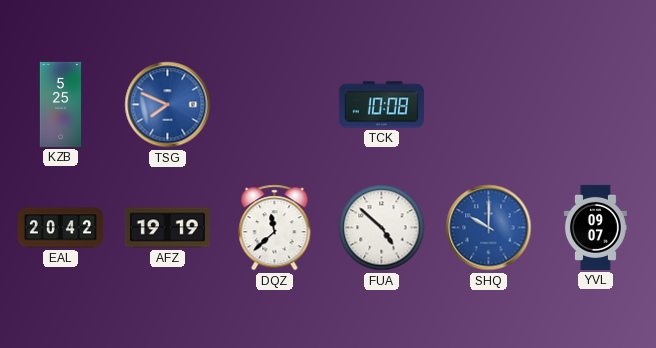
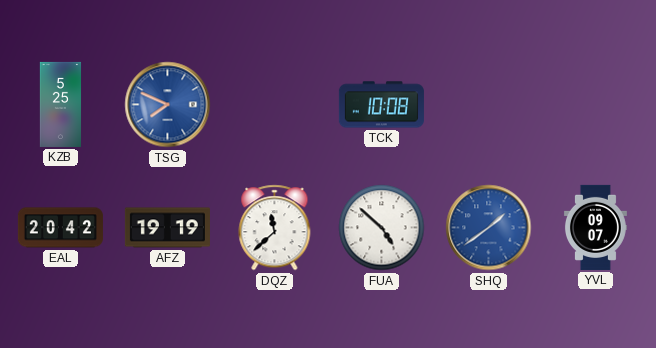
SHQ: 10:00 -> 1:39 (489, 228)
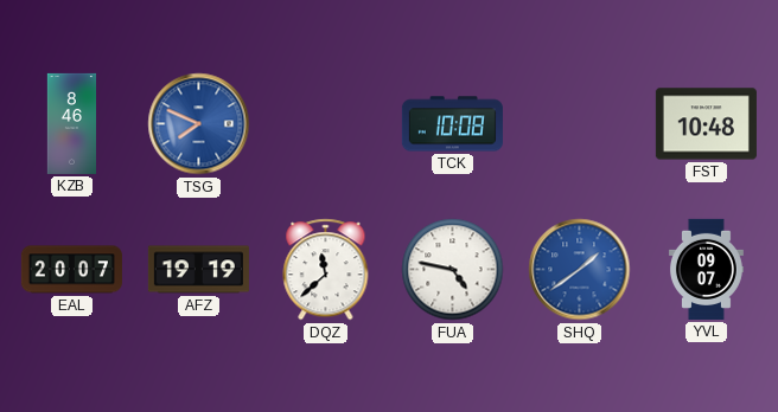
KZB: 5:25 -> 8:46 (72, 123)
FST: none -> 10:48 (706, 124)
EAL: 20:42 -> 20:07 (71, 270)
FUA: 4:52 -> 4:47 (453, 270)
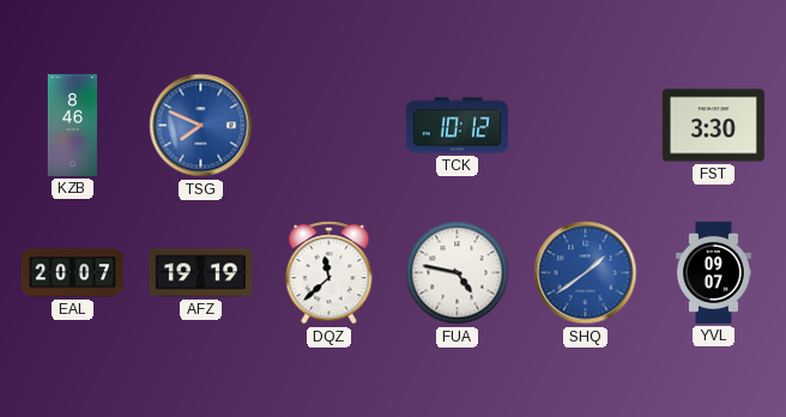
TCK: 10:08 -> 10:12 (457, 126)
FST: 10:48 -> 3:30 (713, 126)
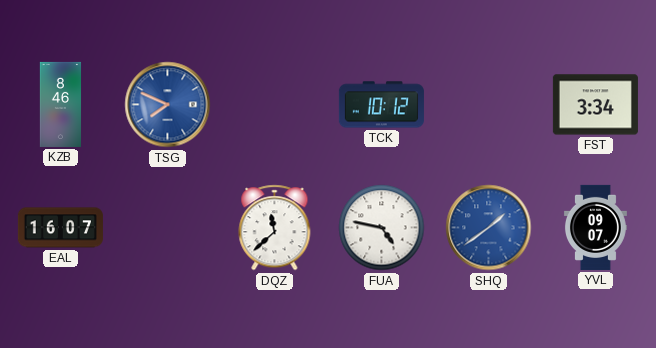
FST: 3:30 -> 3:34 (595, 105)
EAL: 20:07 -> 16:07 (60, 228)
AFZ: 19:19 -> none (200, 273)
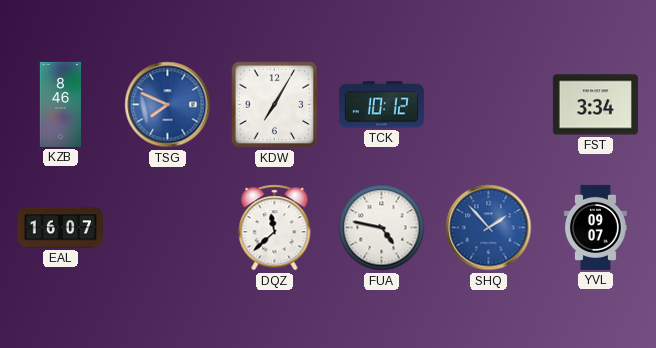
KDW: none -> 7:05 (275, 105)
SHQ: 1:39 -> 1:53 (489, 228)
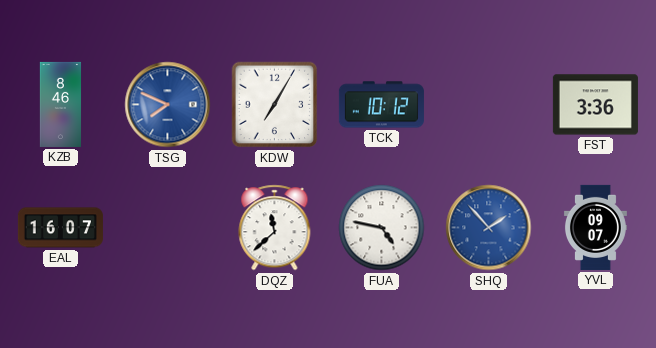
FST: 3:34 -> 3:36 (595, 105)
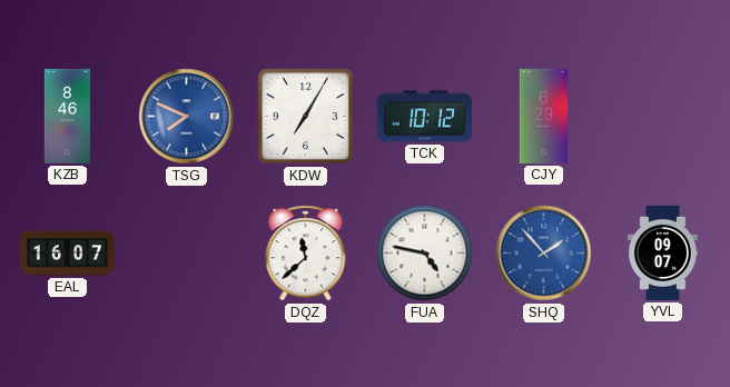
CJY: none -> 6:29 (544, 116)
FST: 3:36 -> none (595, 105)
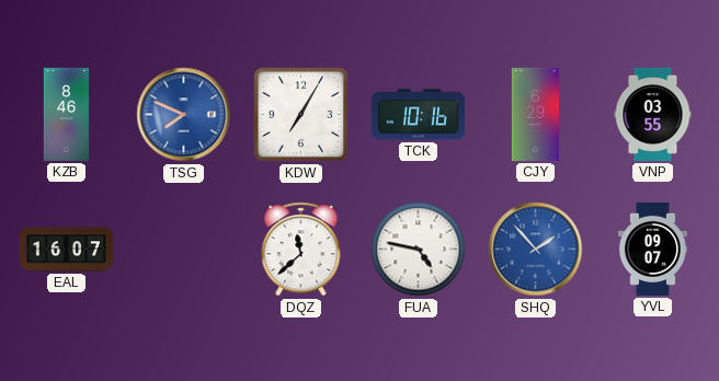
TCK: 10:12 -> 10:16 (418, 115)
VNP: none -> 03:55 (653, 114)
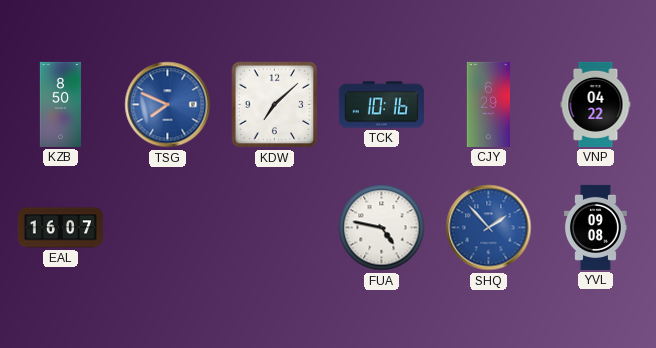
KZB: 8:46 -> 8:50 (61, 104)
KDW: 7:05 -> 7:08 (275, 105)
VNP: 03:55 -> 04:22 (596, 104)
DQZ: 11:38 -> none (301, 250)
YVL: 09:07 -> 09:08 (595, 227)
